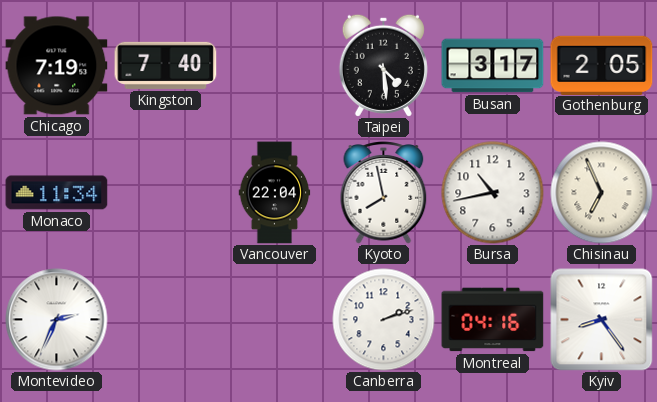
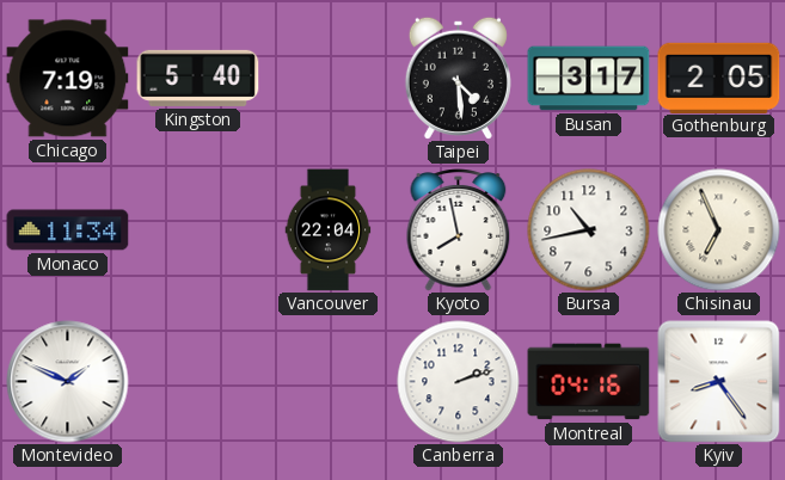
Kingston: 7:40 -> 5:40 (198, 78)
Montevideo: 2:34 -> 1:49 (68, 382)
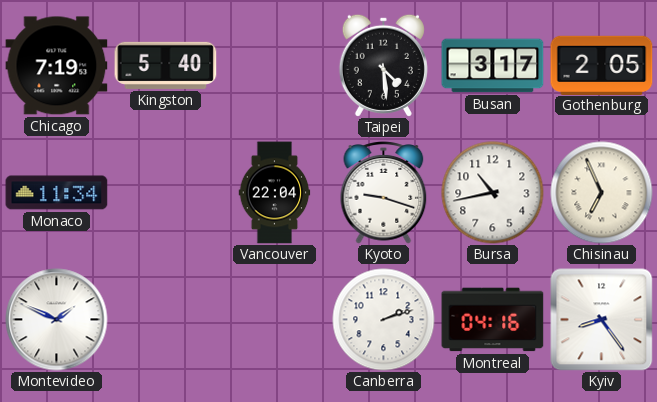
Kyoto: 7:58 -> 9:18 (384, 193)
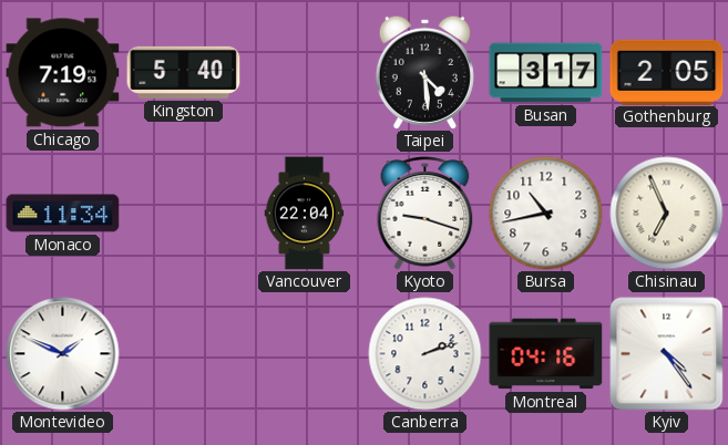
Kyiv: 8:24 -> 4:24 (667, 354)
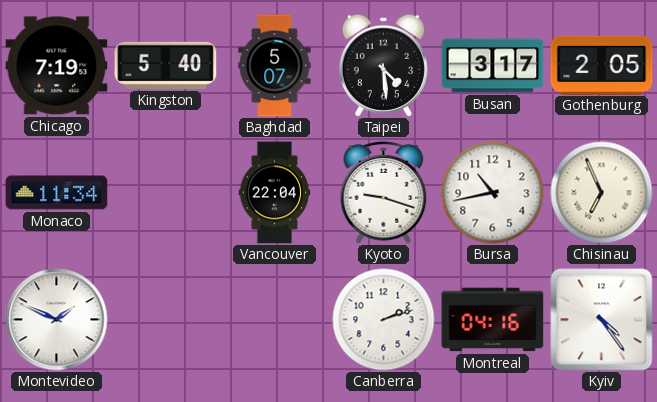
Baghdad: none -> 5:07 (275, 66)
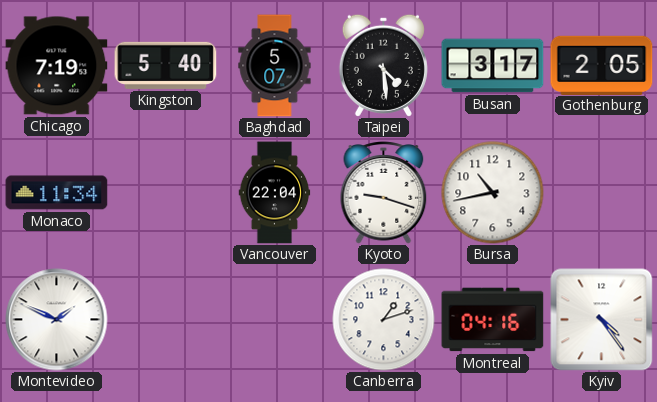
Chisinau: 6:56 -> none (602, 193)
Canberra: 2:12 -> 1:12 (384, 320)
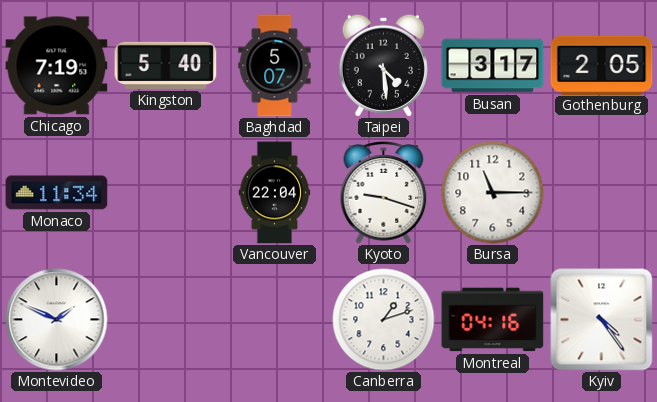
Bursa: 10:43 -> 11:15 (493, 193)
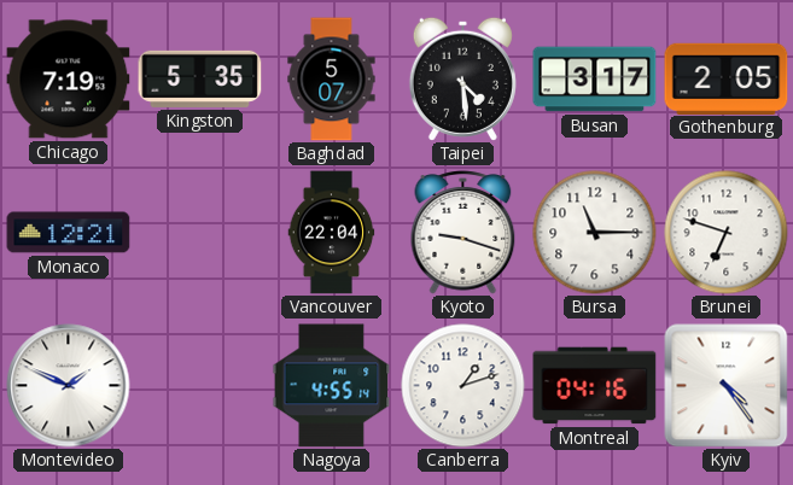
Kingston: 5:40 -> 5:35 (200, 78)
Monaco: 11:34 -> 12:21 (69, 233)
Brunei: none -> 6:48 (727, 233)
Nagoya: none -> 4:55 (332, 386)
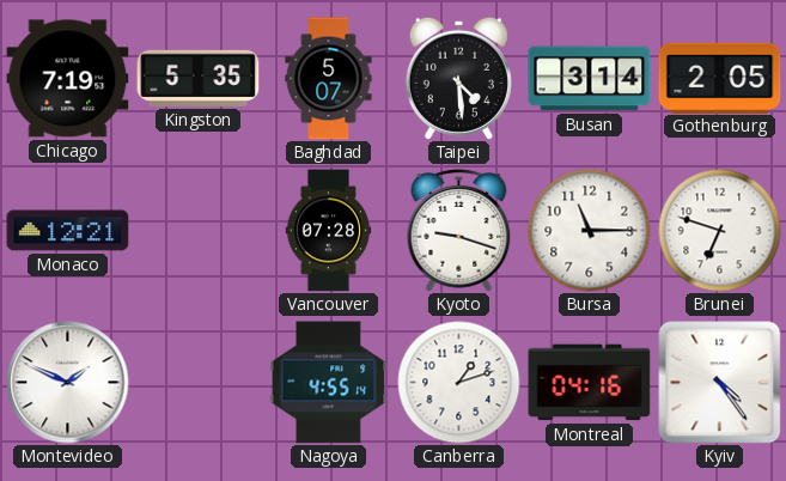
Busan: 3:17 -> 3:14 (590, 79)
Vancouver: 22:04 -> 07:28 (329, 231)
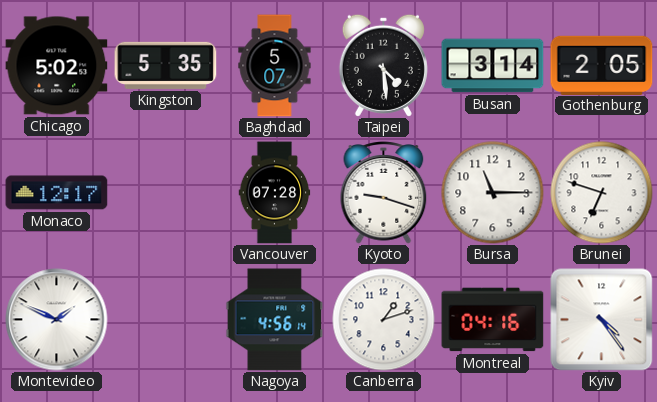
Chicago: 7:19 -> 5:02 (57, 66)
Monaco: 12:21 -> 12:17 (57, 193)
Nagoya: 4:55 -> 4:56 (275, 320)
